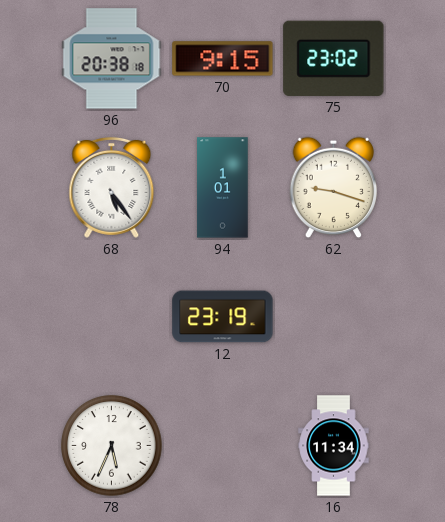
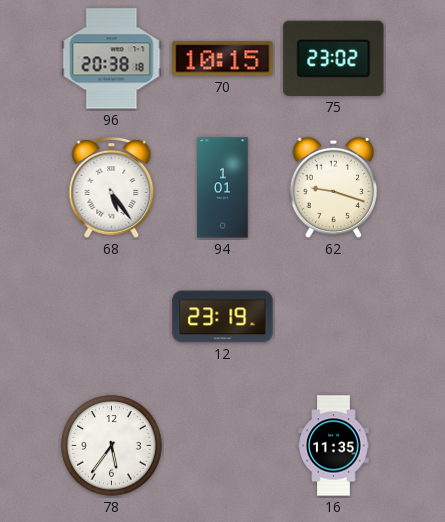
70: 9:15 -> 10:15 (223, 59)
78: 5:34 -> 5:36 (112, 446)
16: 11:34 -> 11:35 (334, 446)
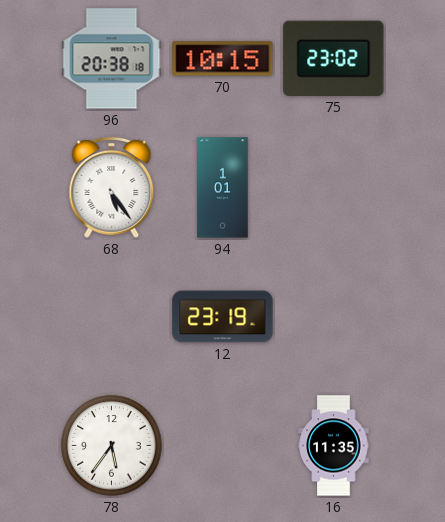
62: 9:18 -> none (334, 188)
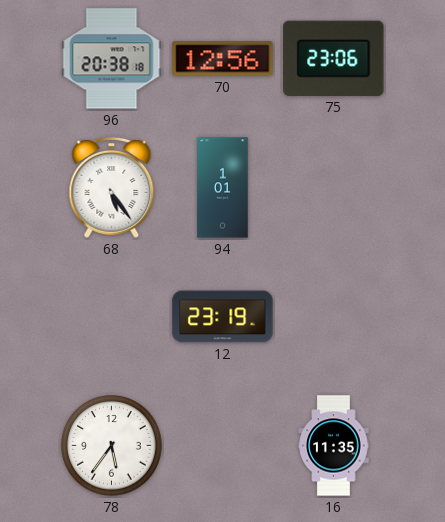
70: 10:15 -> 12:56 (223, 59)
75: 23:02 -> 23:06 (334, 58)
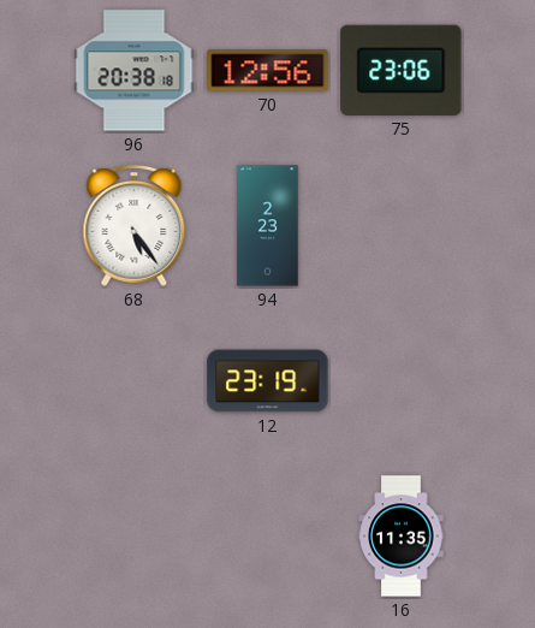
94: 1:01 -> 2:23 (268, 226)
78: 5:36 -> none (112, 446)
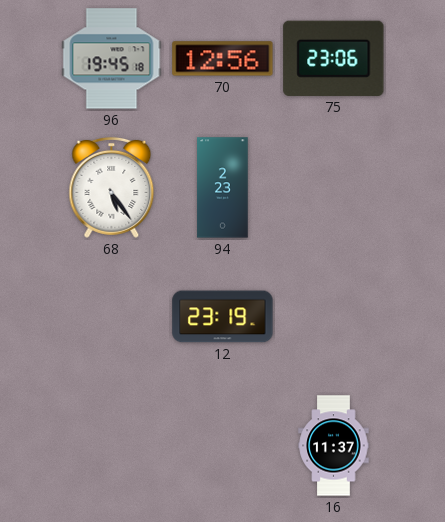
96: 20:38 -> 19:45 (112, 59)
16: 11:35 -> 11:37 (334, 446)
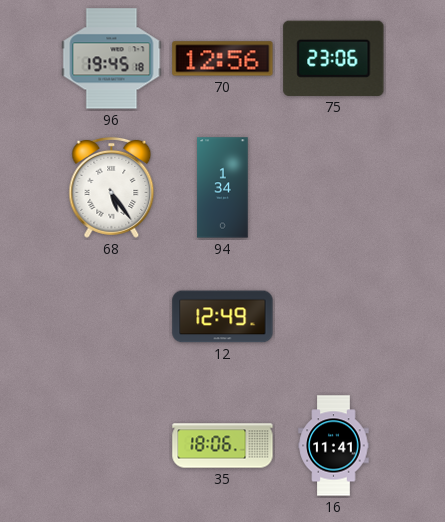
94: 2:23 -> 1:34 (223, 188)
12: 23:19 -> 12:49 (223, 317)
35: none -> 18:06 (223, 446)
16: 11:37 -> 11:41 (334, 446)
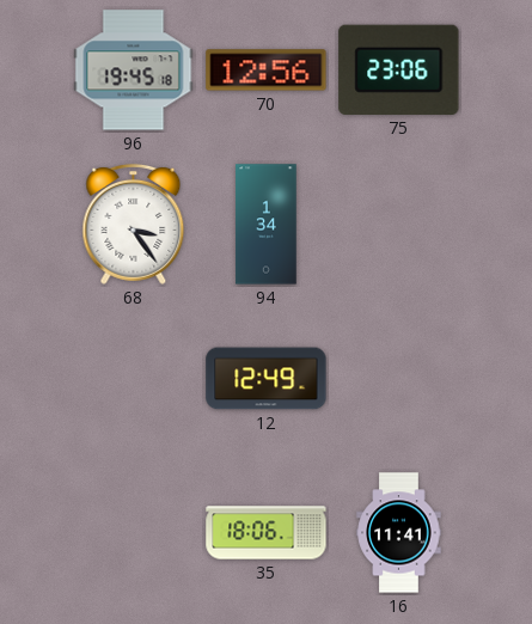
68: 5:24 -> 3:24 (134, 224)
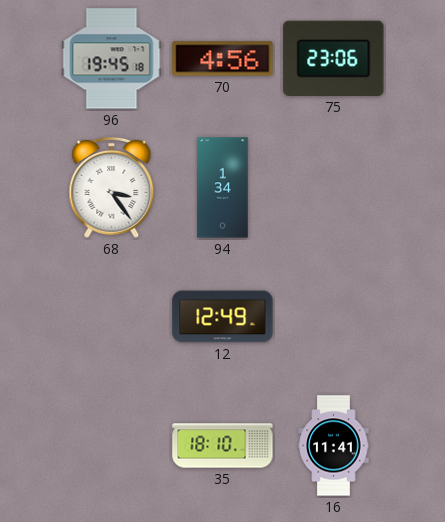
70: 12:56 -> 4:56 (223, 59)
35: 18:06 -> 18:10 (223, 446)
